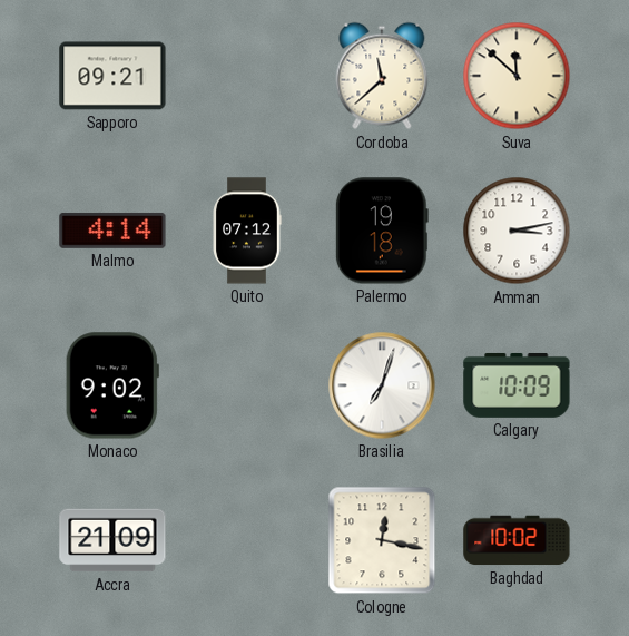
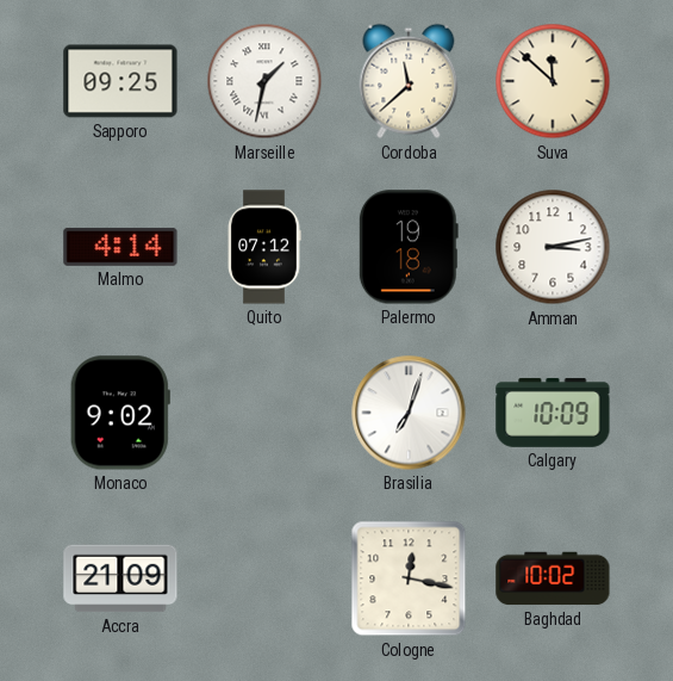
Sapporo: 09:21 -> 09:25 (120, 81)
Marseille: none -> 1:32 (264, 81)
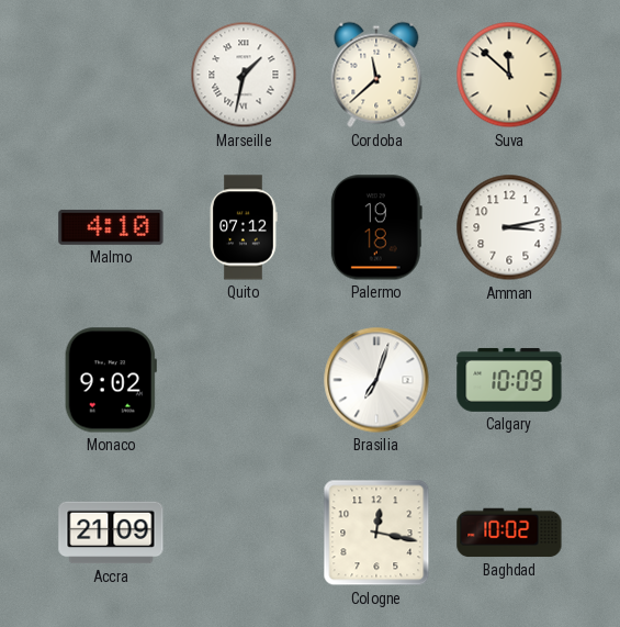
Sapporo: 09:25 -> none (120, 81)
Malmo: 4:14 -> 4:10 (111, 227)
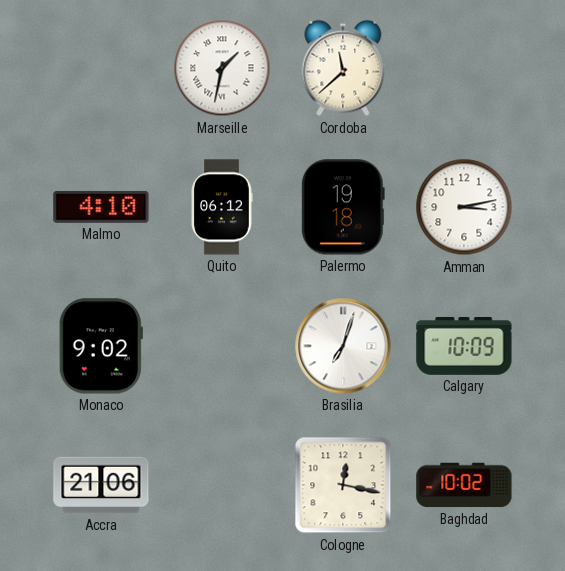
Suva: 11:52 -> none (509, 75)
Quito: 07:12 -> 06:12 (222, 207)
Accra: 21:09 -> 21:06 (101, 485)
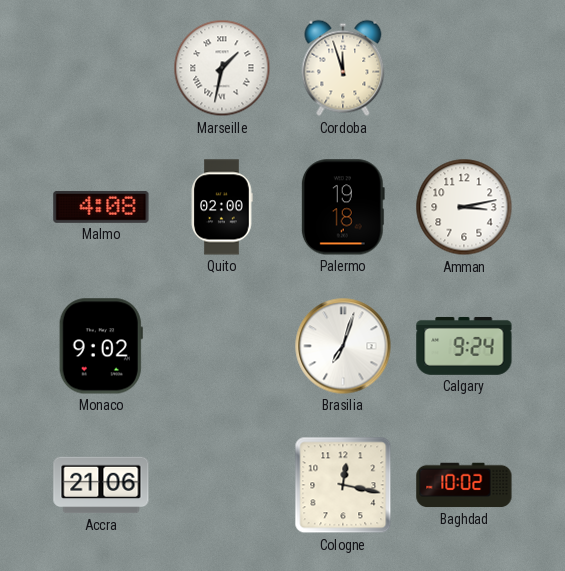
Cordoba: 11:38 -> 11:57 (343, 68)
Malmo: 4:10 -> 4:08 (101, 207)
Quito: 06:12 -> 02:00 (222, 207)
Calgary: 10:09 -> 9:24 (464, 346)
